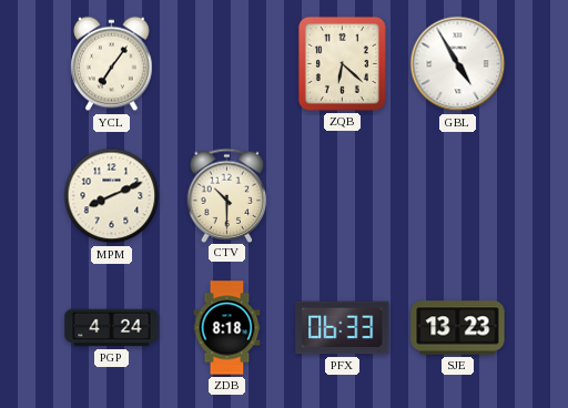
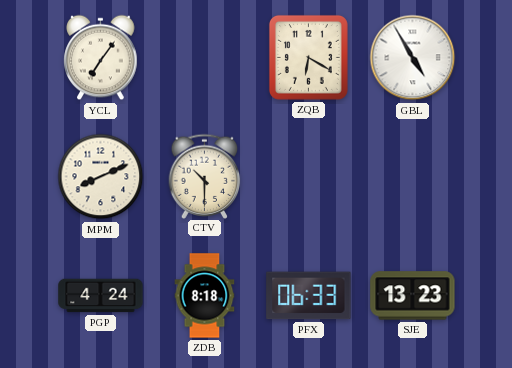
ZQB: 6:22 -> 6:20 (308, 57)
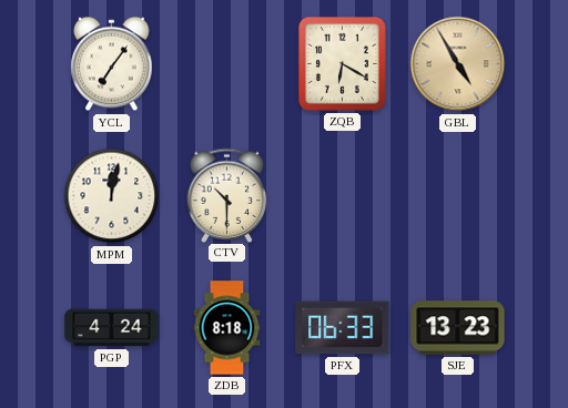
GBL dial: white -> champagne (458, 64)
MPM: 8:11 -> 12:02 (112, 196)
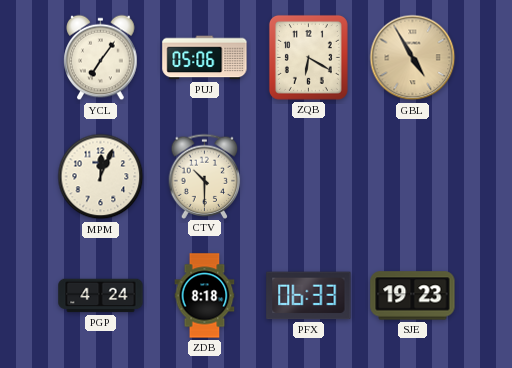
PUJ: none -> 05:06 (205, 58)
MPM: 12:02 -> 12:04 (101, 177)
SJE: 13:23 -> 19:23 (413, 296)
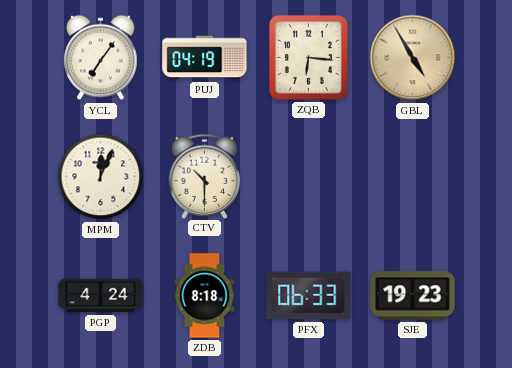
PUJ: 05:06 -> 04:19 (205, 58)
ZQB: 6:20 -> 6:16 (308, 57)
